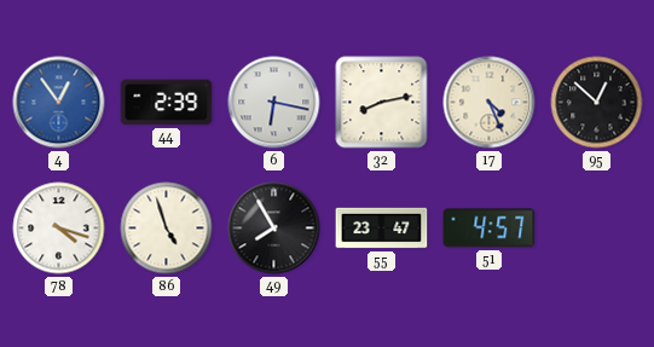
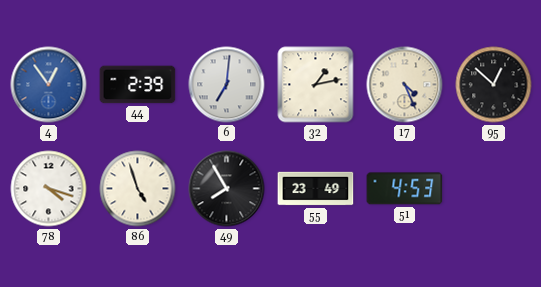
6: 6:17 -> 7:01 (227, 85)
32: 8:13 -> 1:13 (316, 85)
55: 23:47 -> 23:49 (316, 189)
51: 4:57 -> 4:53 (405, 189)
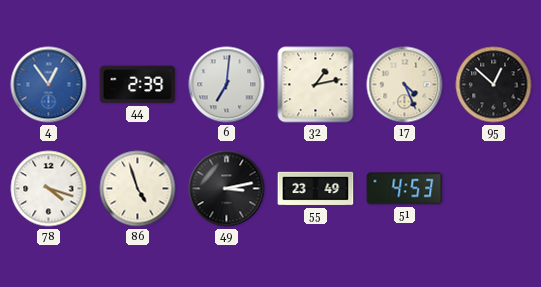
49: 7:55 -> 3:13 (227, 189)
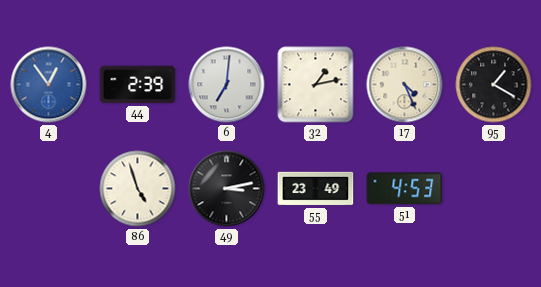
95: 12:52 -> 1:20 (494, 85)
78: 4:18 -> none (49, 189)
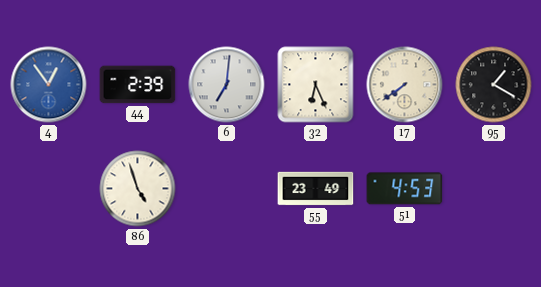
32: 1:13 -> 6:26 (316, 85)
17: 4:26 -> 7:39 (405, 85)
49: 3:13 -> none (227, 189)
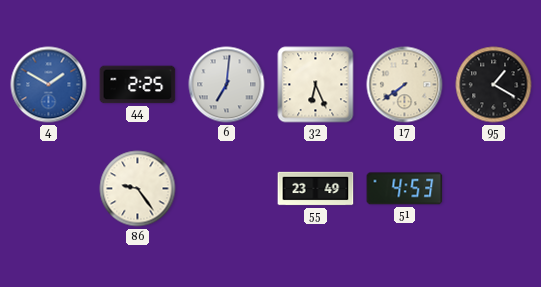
4: 12:54 -> 1:50 (49, 85)
44: 2:39 -> 2:25 (138, 85)
86: 4:57 -> 9:24 (138, 189)
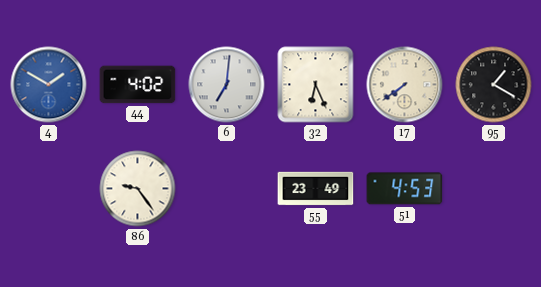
44: 2:25 -> 4:02 (138, 85)
